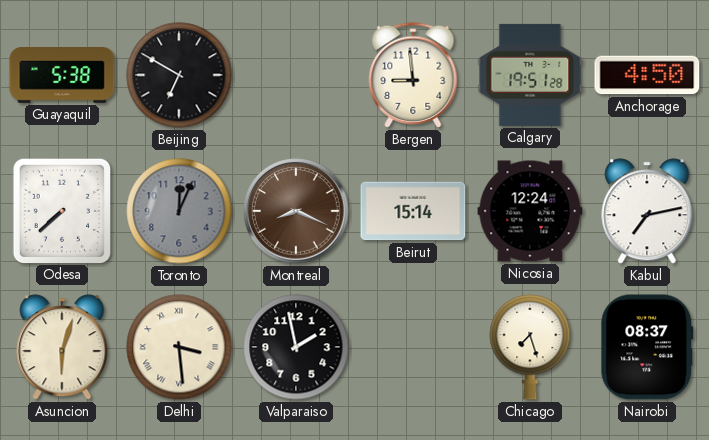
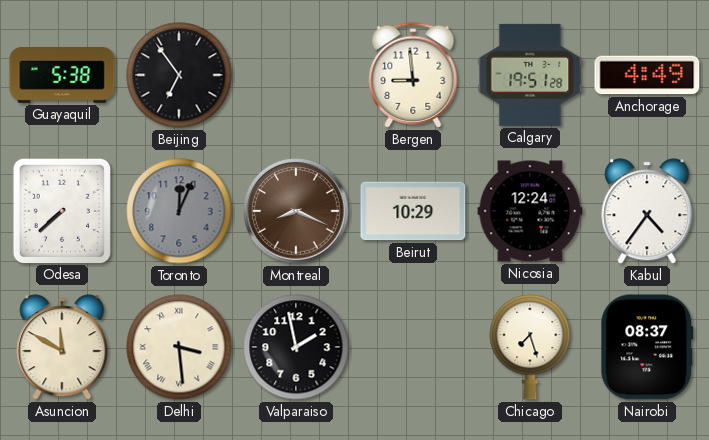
Beijing: 6:50 -> 6:54 (179, 75)
Anchorage: 4:50 -> 4:49 (647, 75)
Beirut: 15:14 -> 10:29 (413, 211)
Kabul: 7:13 -> 4:36 (647, 211)
Asuncion: 6:03 -> 11:50 (62, 347)
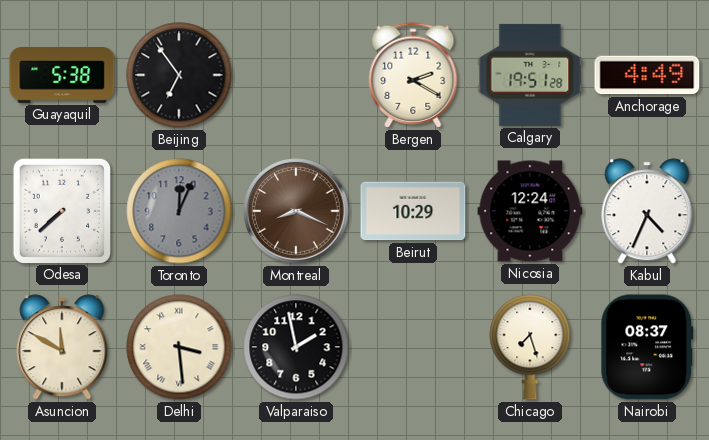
Bergen: 8:59 -> 2:20 (413, 75)
Kabul: 4:36 -> 4:34 (647, 211)
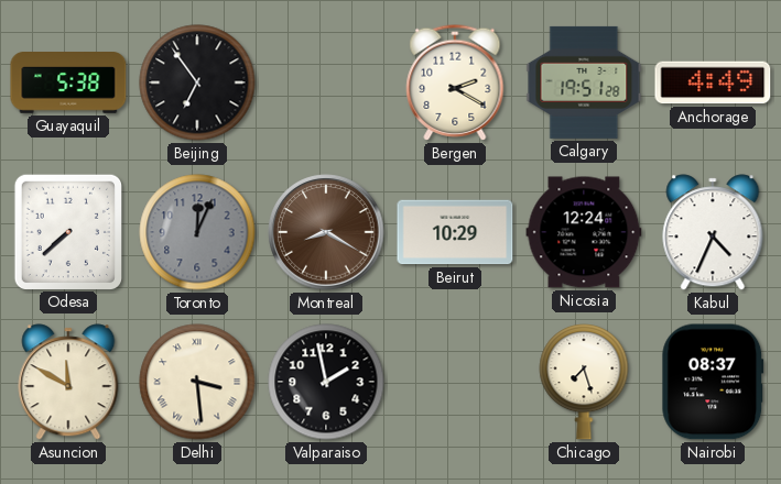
Montreal: 8:19 -> 8:20 (326, 232)
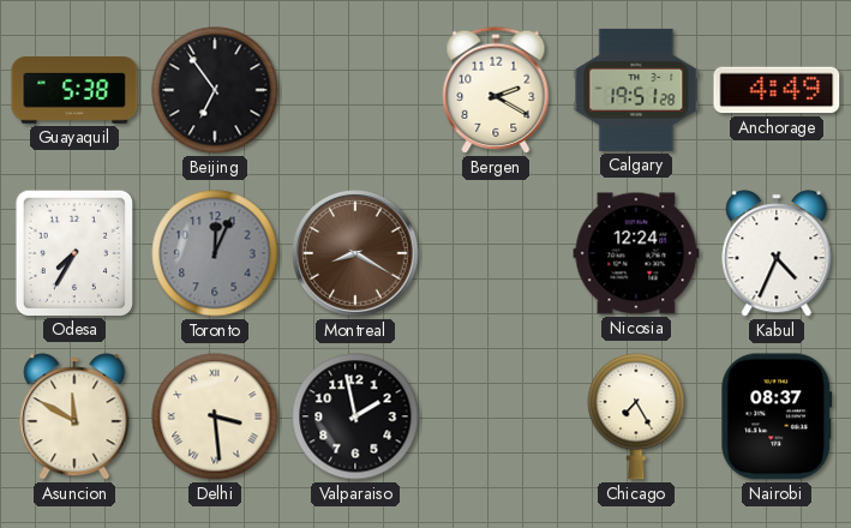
Odesa: 7:38 -> 7:35 (73, 252)
Beirut: 10:29 -> none (455, 232)
Chicago: 7:27 -> 7:25 (636, 418)
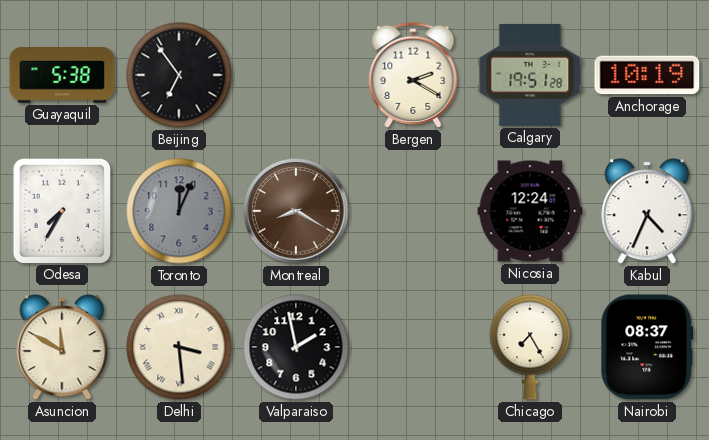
Anchorage: 4:49 -> 10:19 (647, 75)
